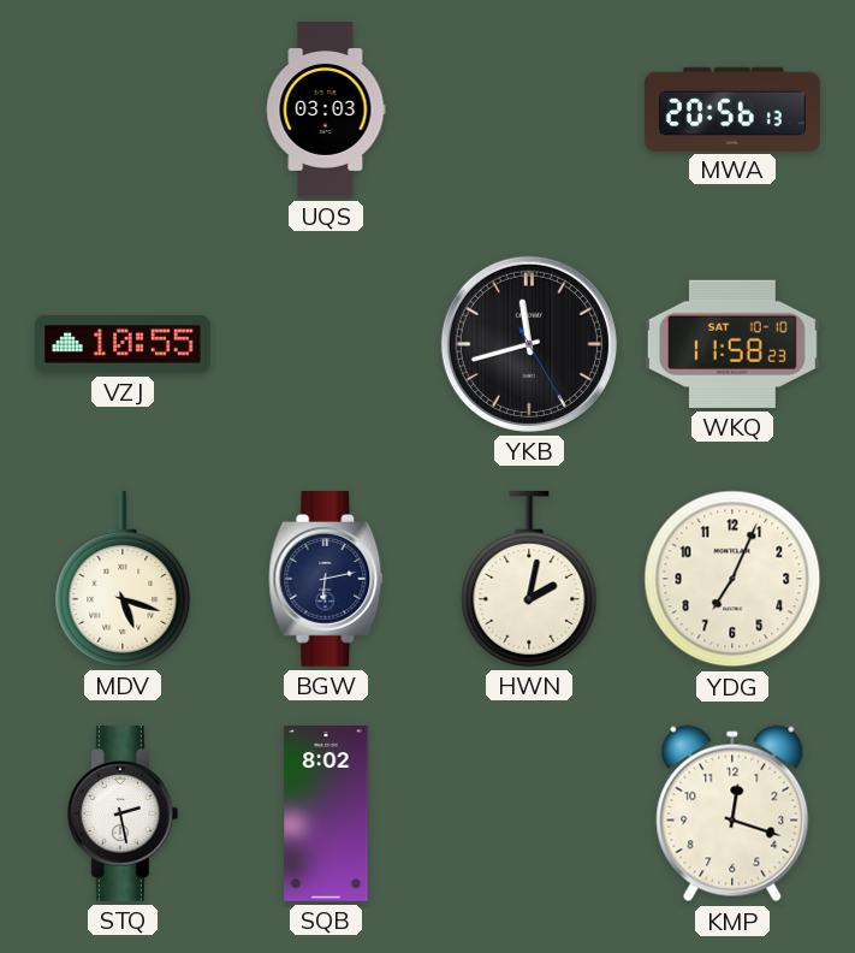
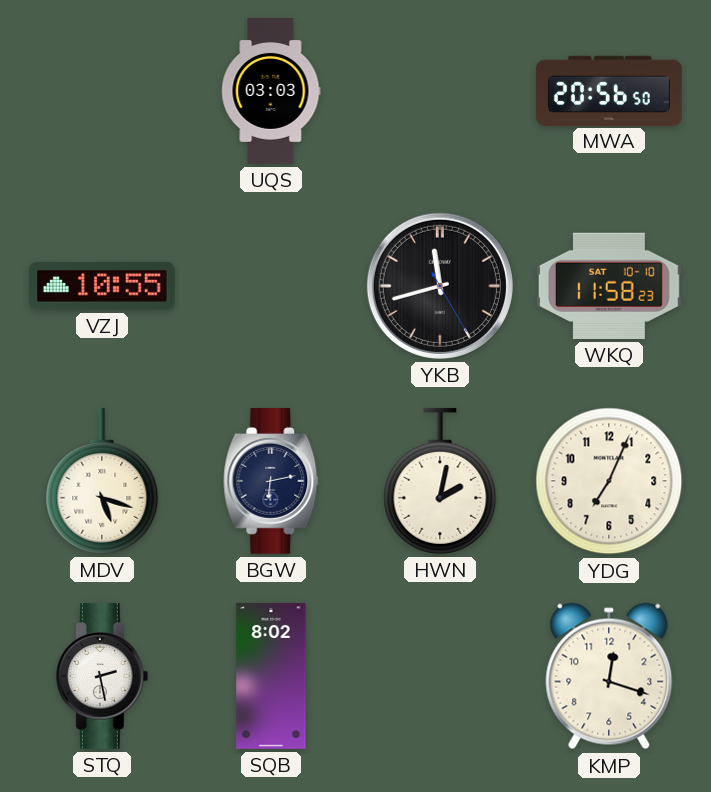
MWA: 20:56:13 -> 20:56:50 (609, 90)
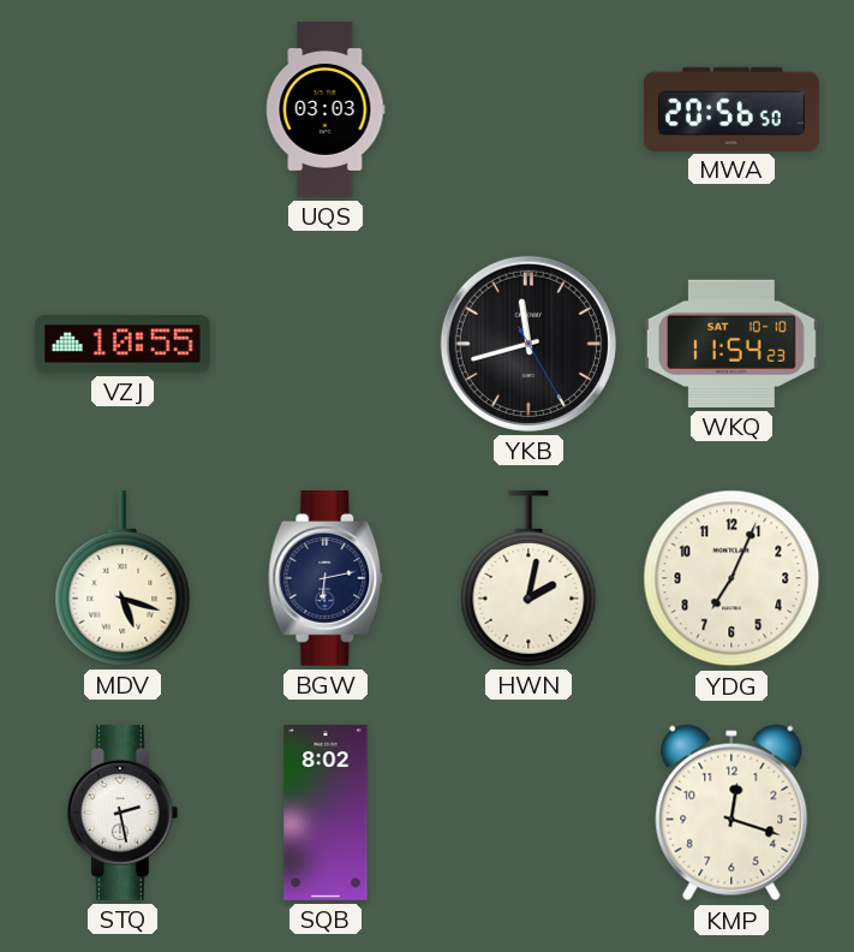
WKQ: 11:58 -> 11:54 (731, 344)
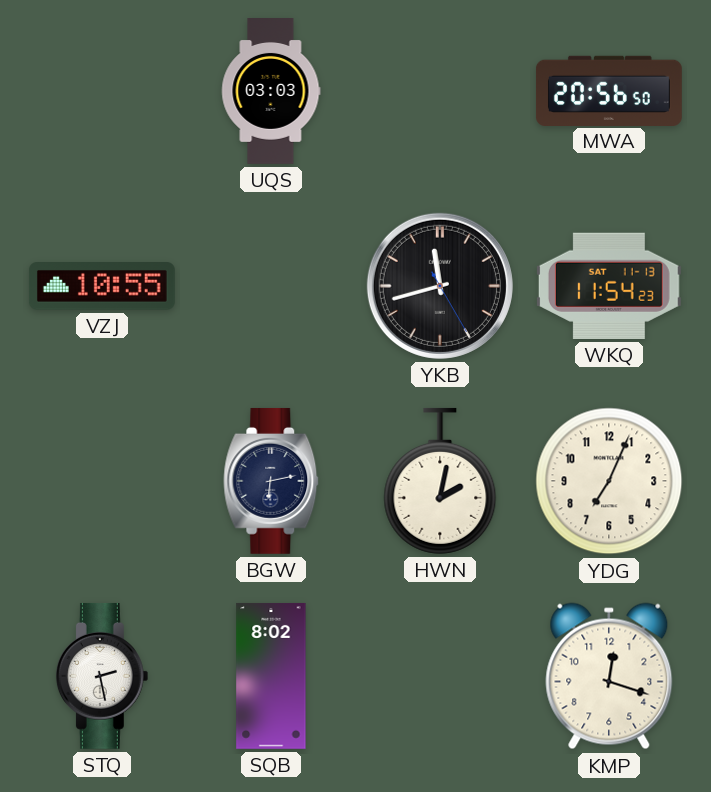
WKQ date: SAT 10-10 -> SAT 11-13 (609, 286)
MDV: 5:18 -> none (123, 578)
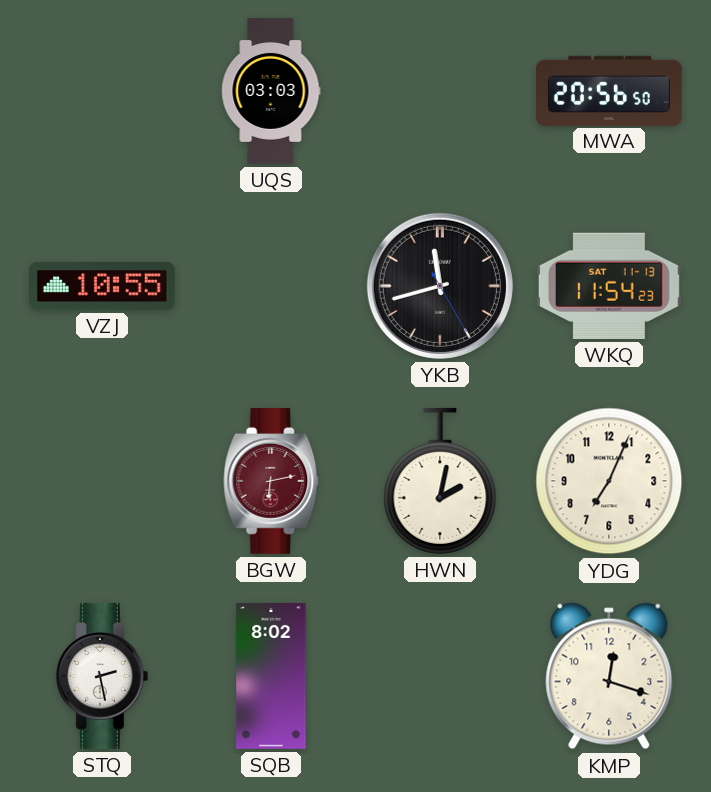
BGW dial: navy -> burgundy (271, 481)
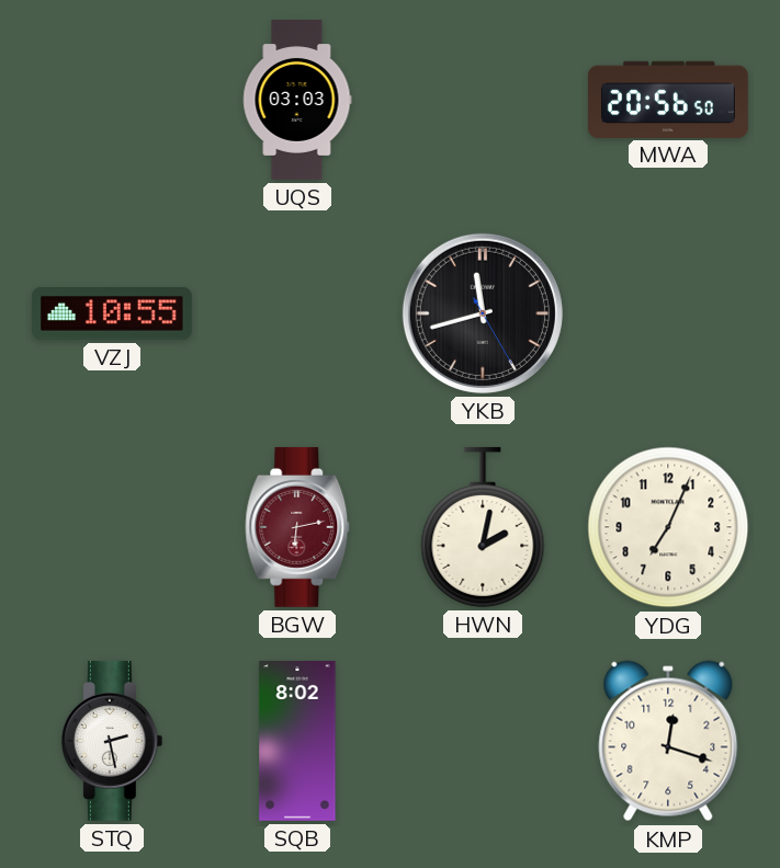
WKQ: 11:54 -> none (609, 286)
